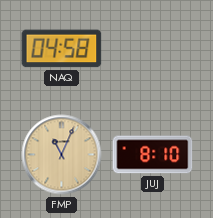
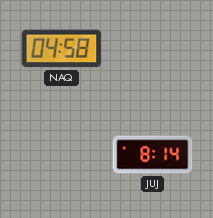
FMP: 11:04 -> none (62, 155)
JUJ: 8:10 -> 8:14 (153, 155)
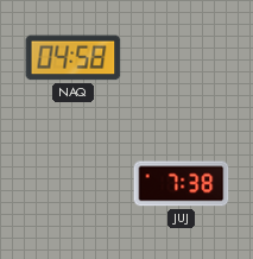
JUJ: 8:14 -> 7:38 (182, 184)
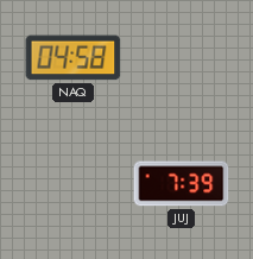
JUJ: 7:38 -> 7:39 (182, 184)
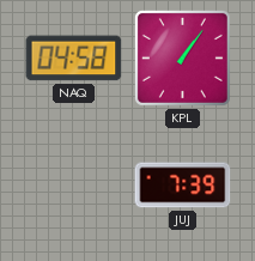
KPL: none -> 1:06 (182, 57)
